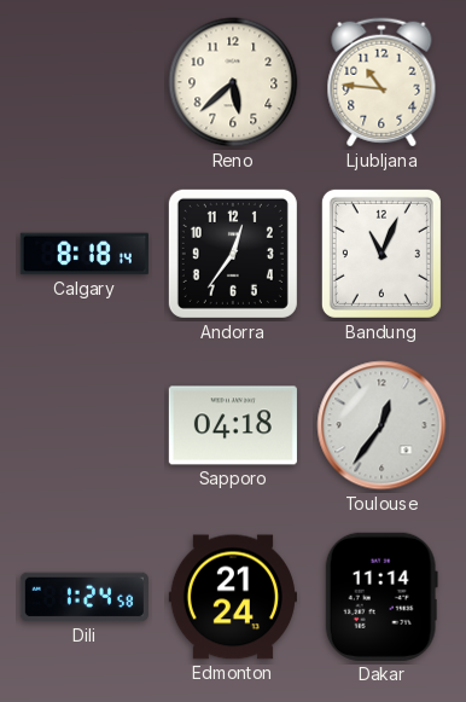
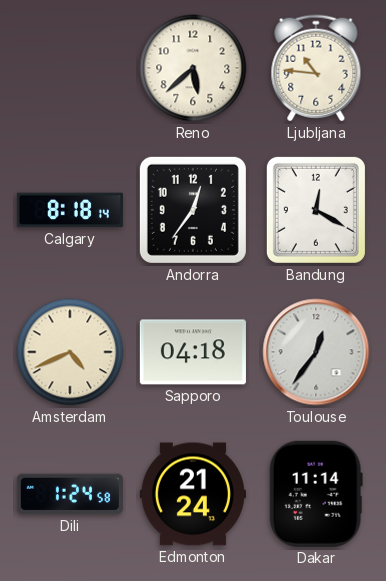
Bandung: 11:04 -> 12:20 (316, 210)
Amsterdam: none -> 4:41 (70, 352)
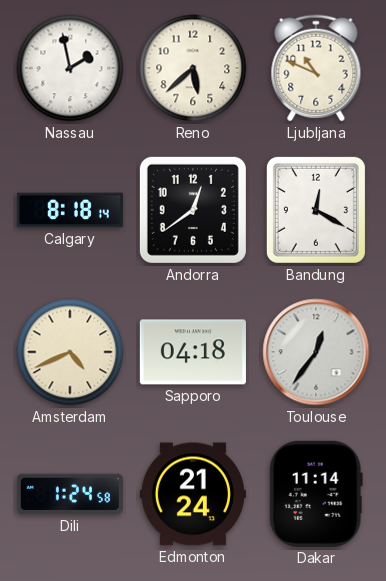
Nassau: none -> 1:58 (70, 68)
Ljubljana: 10:46 -> 10:49 (316, 68)
Andorra: 12:36 -> 12:39 (193, 210)
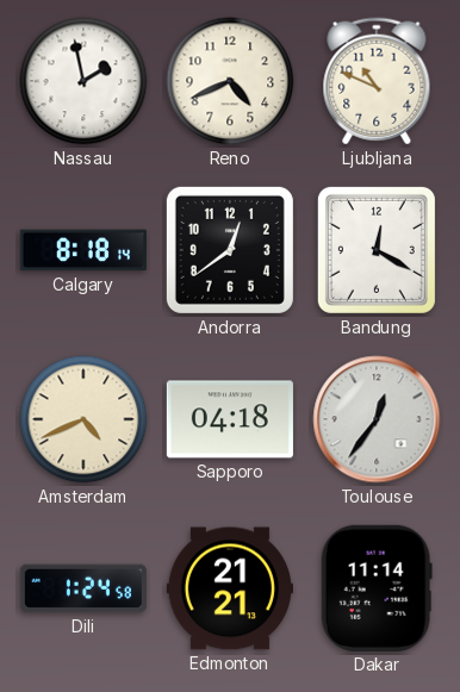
Reno: 5:38 -> 4:41 (230, 81)
Edmonton: 21:24 -> 21:21 (230, 588)
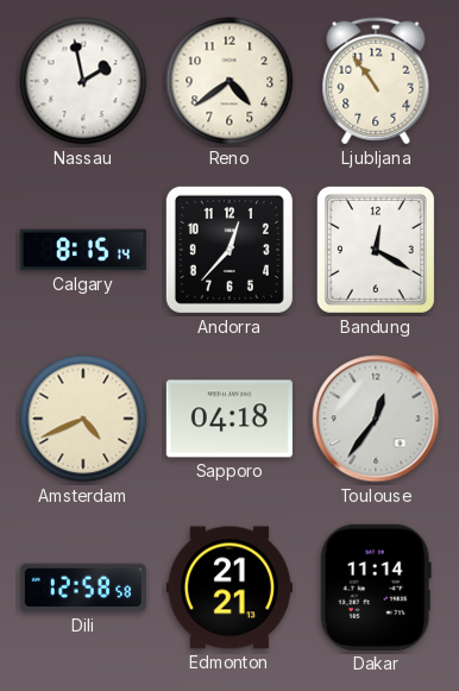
Reno: 4:41 -> 4:39 (229, 81)
Ljubljana: 10:49 -> 10:54 (376, 81)
Calgary: 8:18 -> 8:15 (83, 250)
Andorra: 12:39 -> 12:37 (229, 250)
Dili: 1:24 -> 12:58 (83, 588)
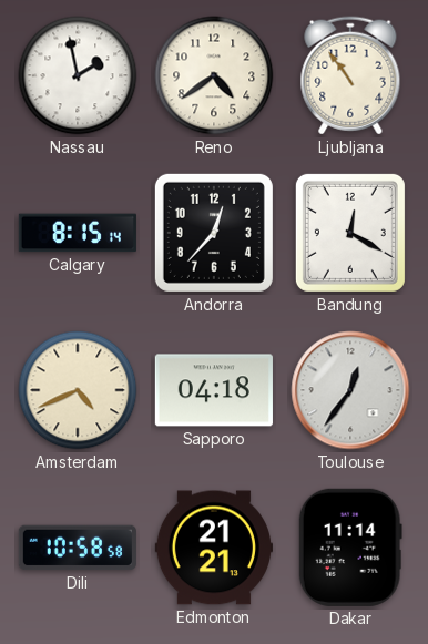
Dili: 12:58 -> 10:58 (78, 548)
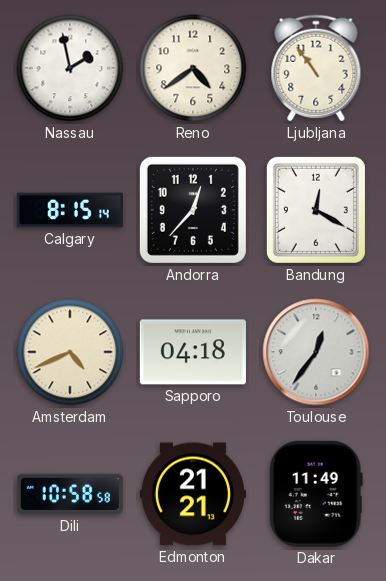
Dakar: 11:14 -> 11:49 (316, 494)
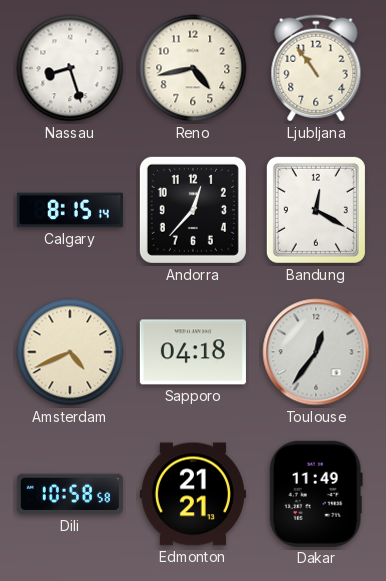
Nassau: 1:58 -> 8:27 (70, 68)
Reno: 4:39 -> 4:43 (193, 68)
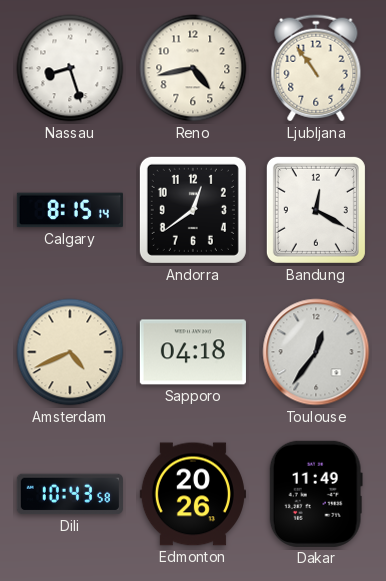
Andorra: 12:37 -> 12:39 (193, 210)
Dili: 10:58 -> 10:43 (70, 494)
Edmonton: 21:21 -> 20:26 (193, 494)
